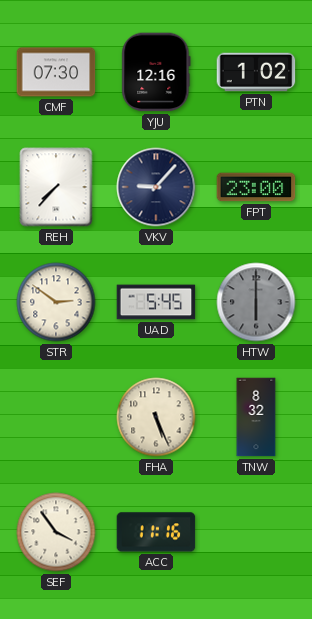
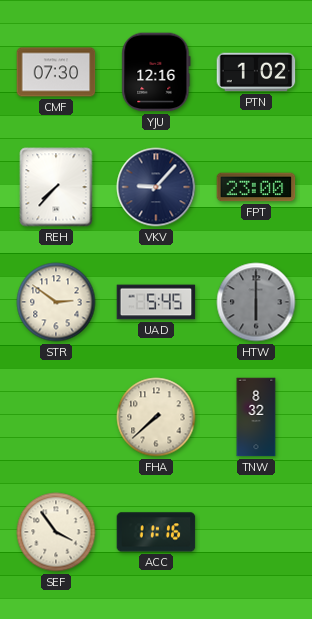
FHA: 5:26 -> 7:38 (156, 417)
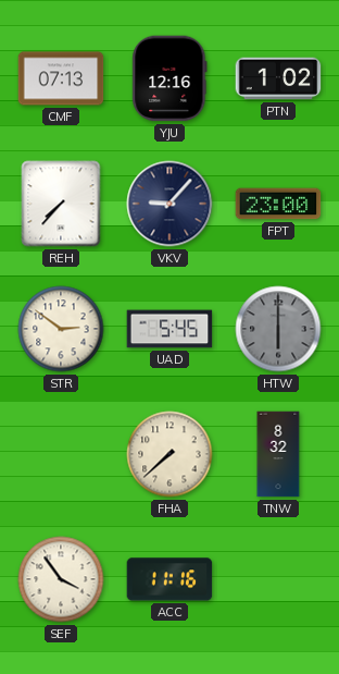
CMF: 07:30 -> 07:13 (61, 78)
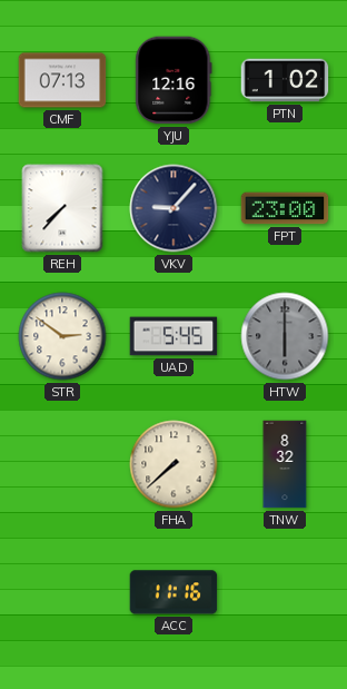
SEF: 3:54 -> none (61, 579)
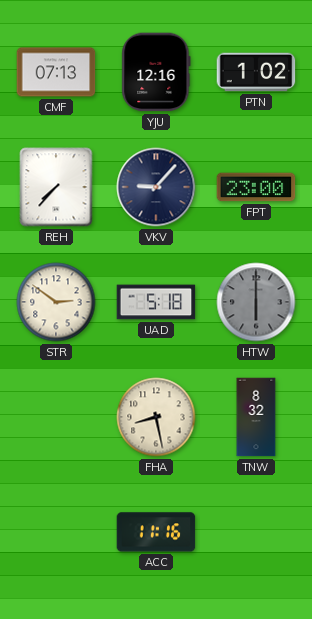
UAD: 5:45 -> 5:18 (156, 302)
FHA: 7:38 -> 8:28 (156, 417)
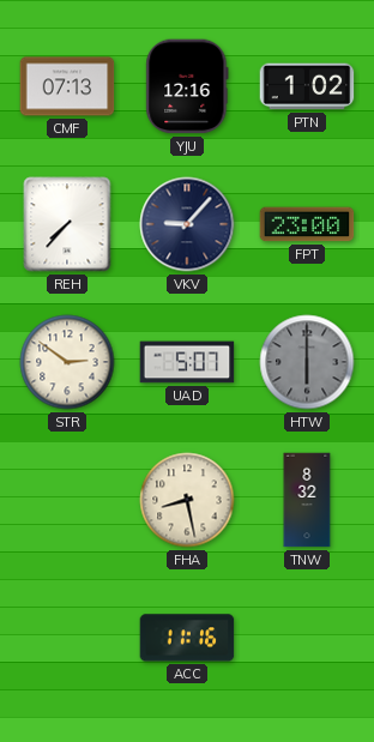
UAD: 5:18 -> 5:07 (187, 362)
